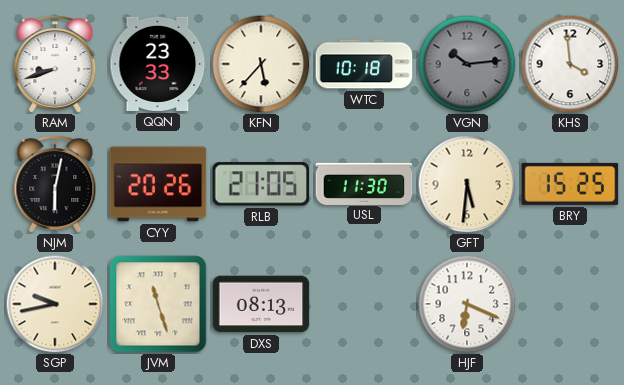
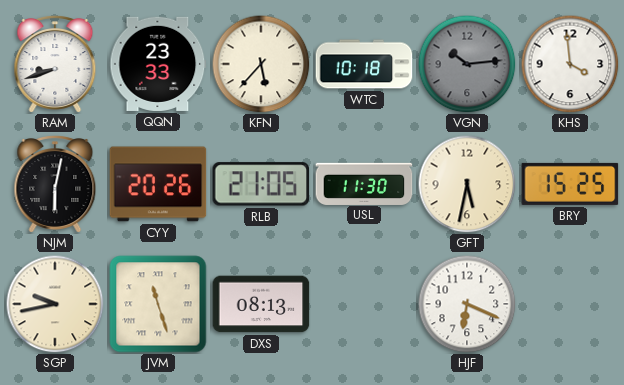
GFT: 5:31 -> 5:32 (467, 184)
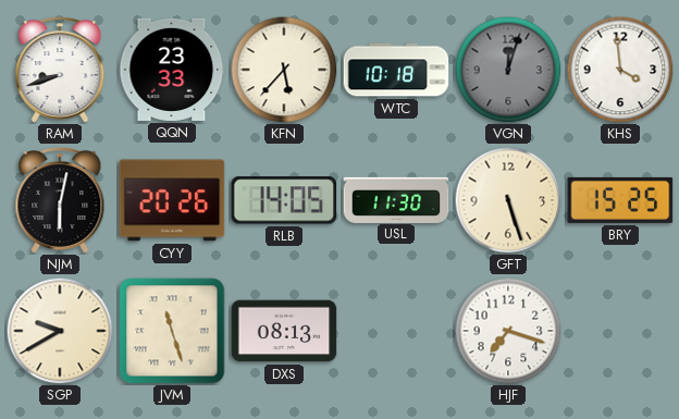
VGN: 10:14 -> 12:03 (508, 70)
RLB: 21:05 -> 14:05 (284, 200)
GFT: 5:32 -> 5:27 (508, 200)
SGP: 9:43 -> 9:40 (60, 331)
HJF: 6:19 -> 7:18 (508, 331)
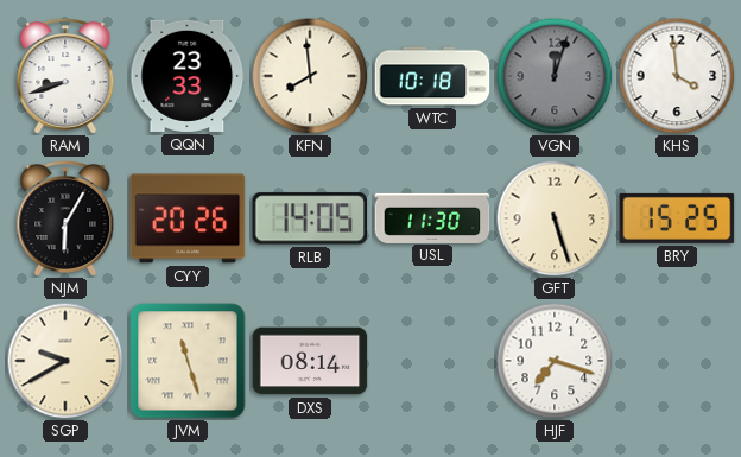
KFN: 5:37 -> 7:59 (310, 76)
NJM: 6:02 -> 6:05 (65, 218)
DXS: 08:13 -> 08:14 (310, 361)
